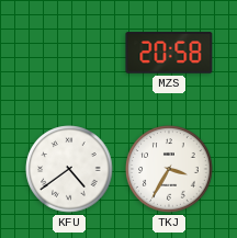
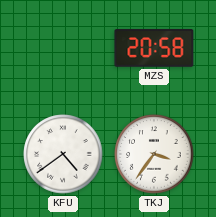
TKJ: 3:35 -> 3:36 (154, 154)
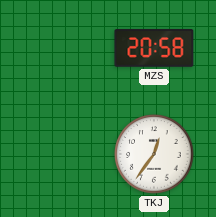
KFU: 4:39 -> none (63, 154)
TKJ: 3:36 -> 12:36 (154, 154)
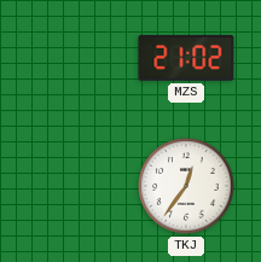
MZS: 20:58 -> 21:02 (186, 58)
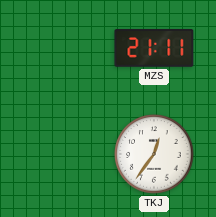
MZS: 21:02 -> 21:11 (154, 48)
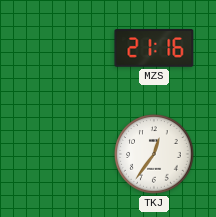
MZS: 21:11 -> 21:16 (154, 48)
